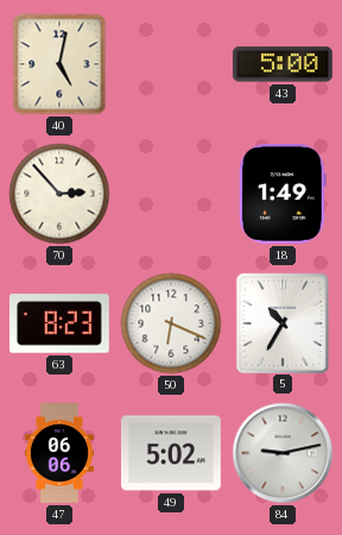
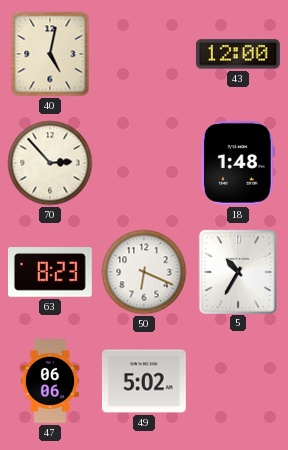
43: 5:00 -> 12:00 (238, 54)
18: 1:49 -> 1:48 (238, 163)
84: 9:13 -> none (283, 453)
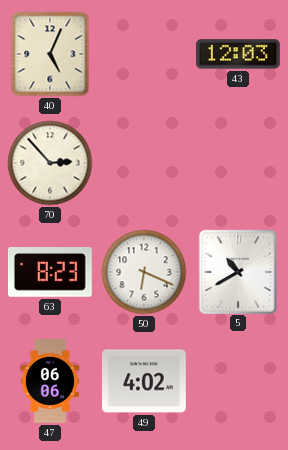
40: 5:02 -> 5:04 (50, 54)
43: 12:00 -> 12:03 (238, 54)
18: 1:48 -> none (238, 163)
5: 10:35 -> 10:40 (237, 271)
49: 5:02 -> 4:02 (144, 381)
